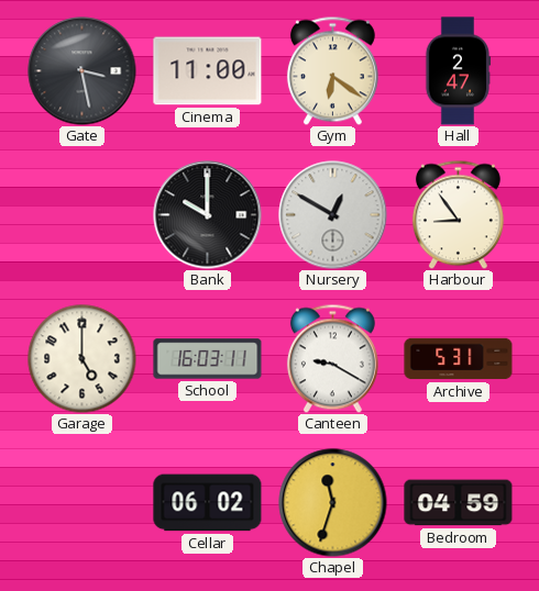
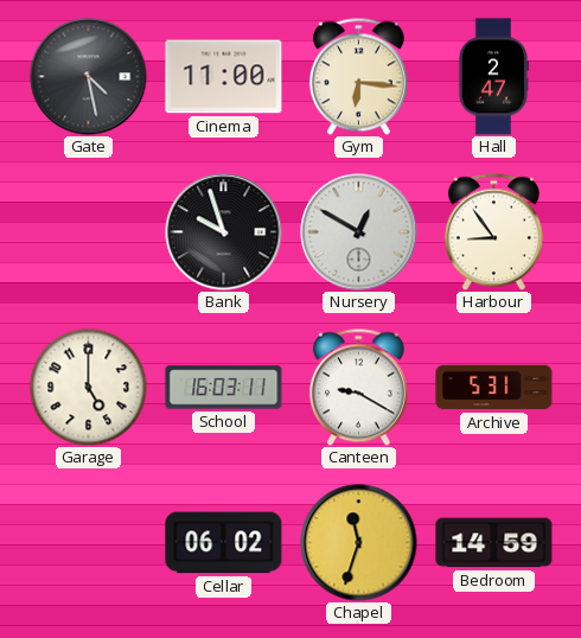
Gate: 3:28 -> 4:28 (89, 77)
Gym: 6:21 -> 6:16 (358, 76)
Bank: 10:00 -> 9:57 (224, 232)
Bedroom: 04:59 -> 14:59 (494, 543)
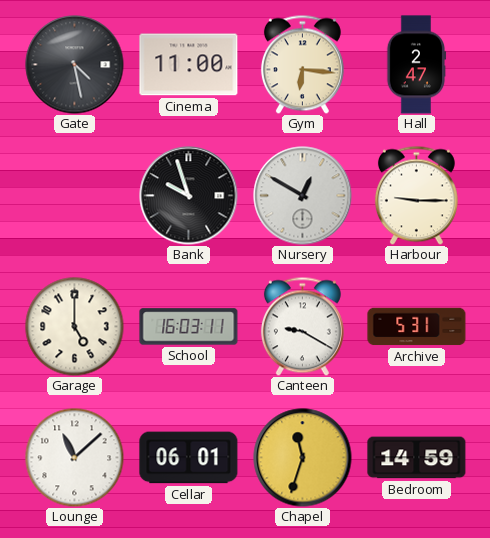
Harbour: 8:54 -> 9:15 (416, 195)
Lounge: none -> 11:08 (75, 458)
Cellar: 06:02 -> 06:01 (189, 458)
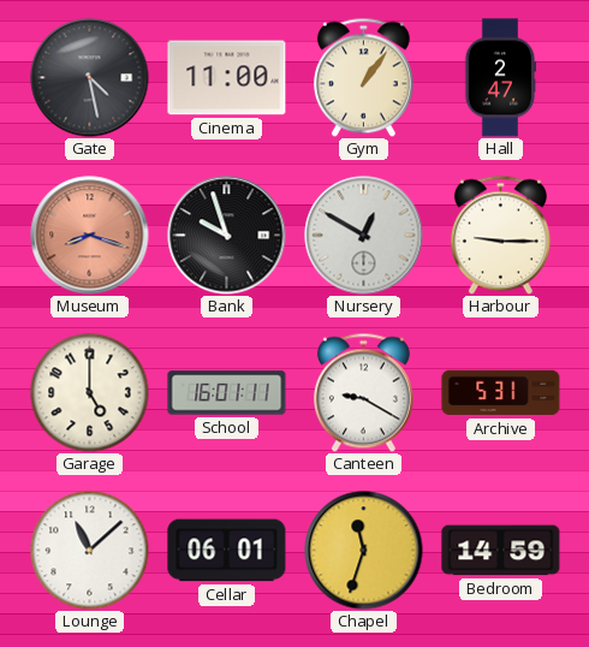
Gym: 6:16 -> 1:06 (363, 77)
Museum: none -> 8:18 (90, 236)
School: 16:03 -> 16:01 (227, 393)
